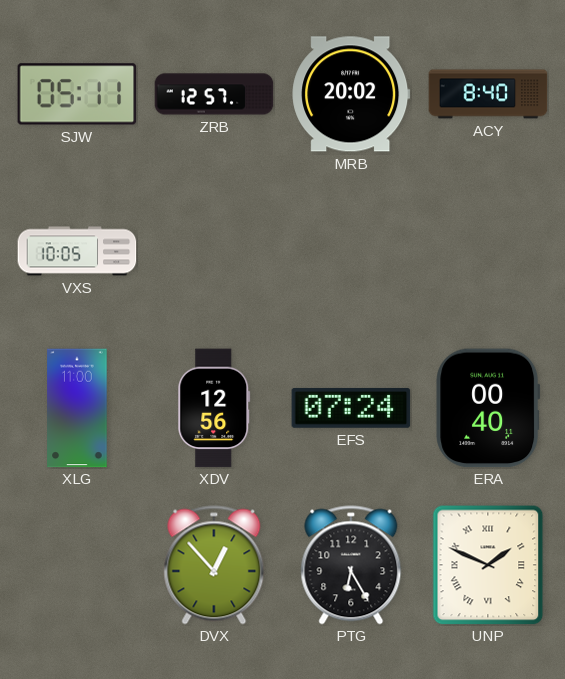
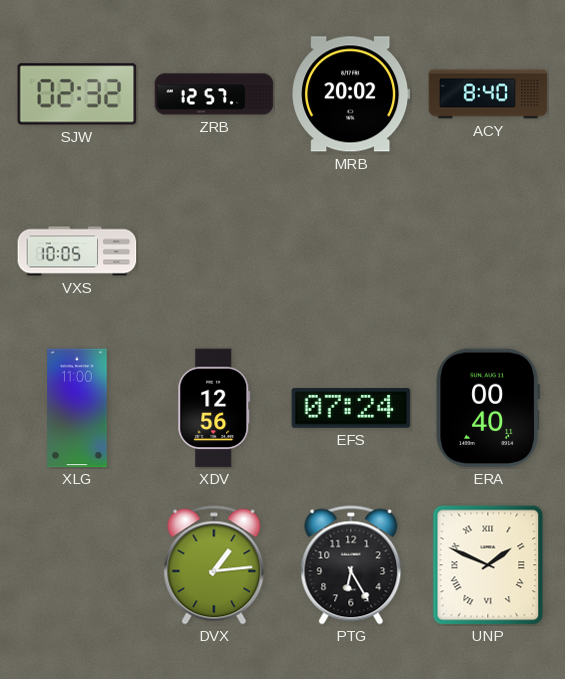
SJW: 05:11 -> 02:32 (77, 94)
DVX: 12:53 -> 1:14 (214, 565)
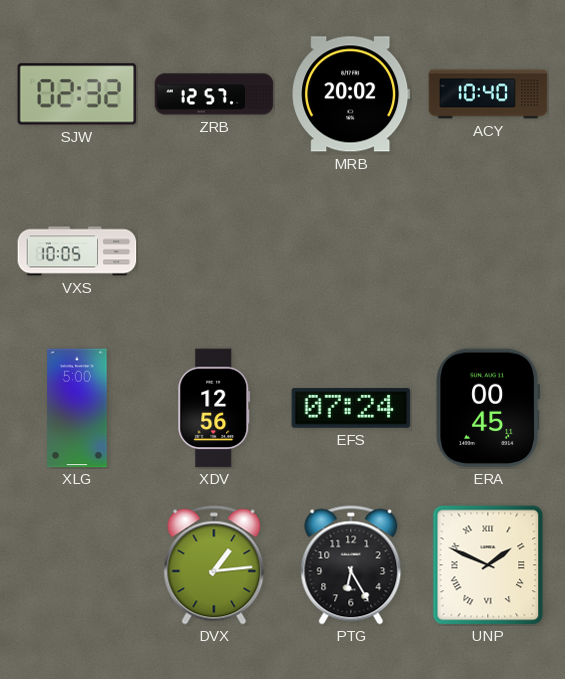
ACY: 8:40 -> 10:40 (488, 94)
XLG: 11:00 -> 5:00 (77, 408)
ERA: 00:40 -> 00:45 (488, 408)
